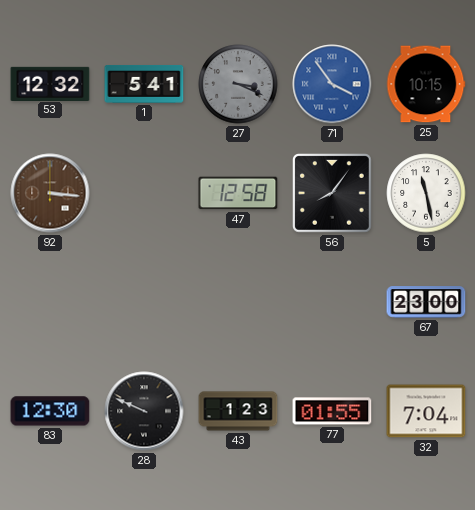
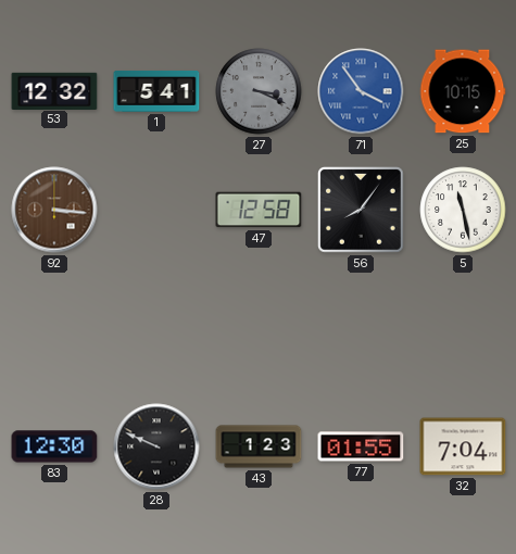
67: 23:00 -> none (426, 302)
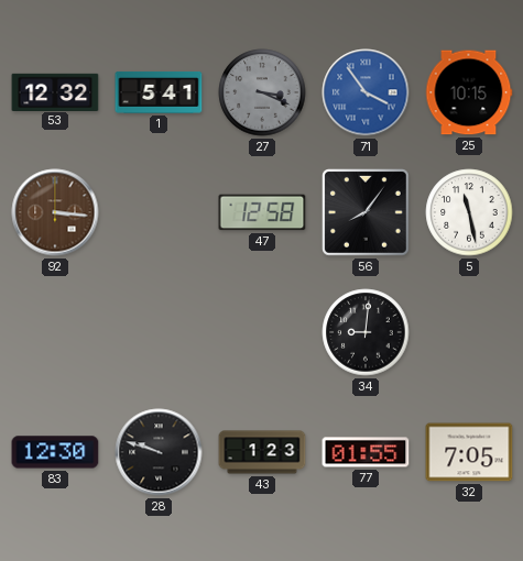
34: none -> 9:01 (366, 332)
28: 9:49 -> 9:48 (159, 452)
32: 7:04 -> 7:05 (469, 452)
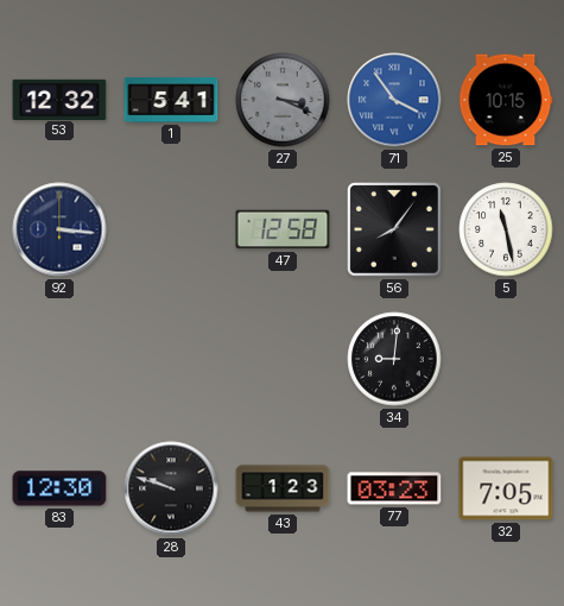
92 dial: brown -> navy (59, 229)
77: 01:55 -> 03:23 (394, 488)
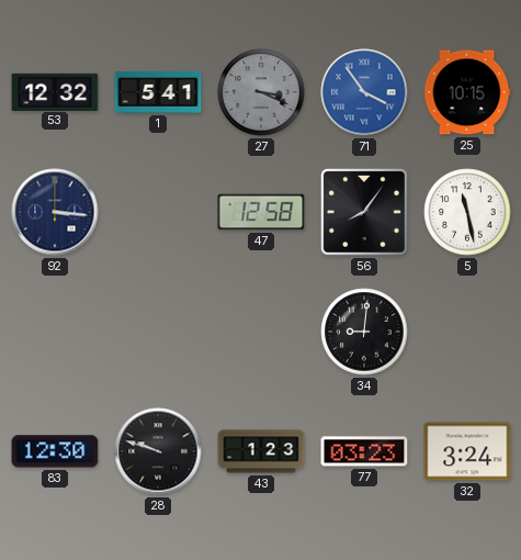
32: 7:05 -> 3:24 (467, 451)
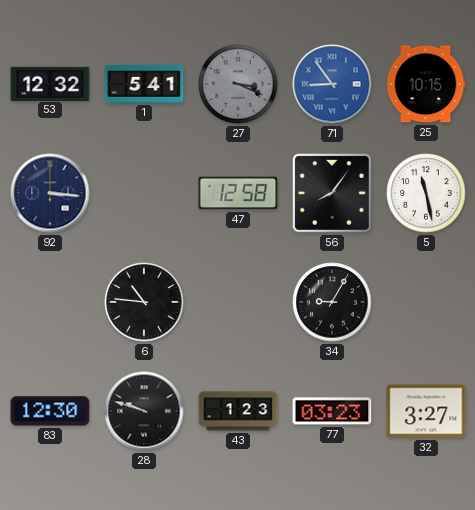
71: 3:54 -> 8:54 (332, 84)
6: none -> 10:46 (144, 302)
34: 9:01 -> 9:05 (332, 302)
32: 3:24 -> 3:27 (426, 411)
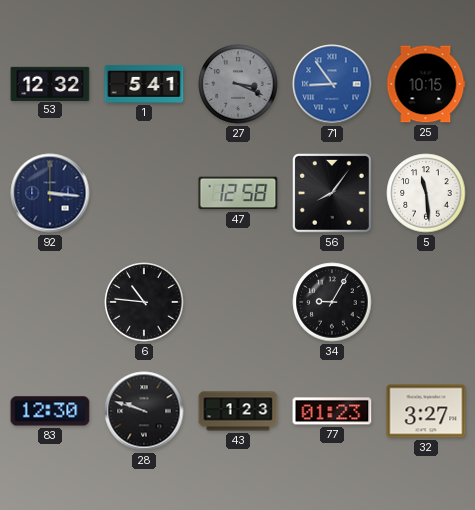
5: 11:28 -> 11:29 (426, 193)
77: 03:23 -> 01:23 (332, 411)
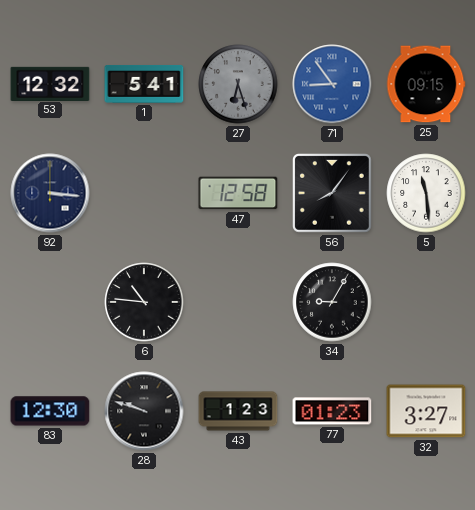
27: 3:19 -> 6:27 (238, 84)
25: 10:15 -> 09:15 (426, 84)
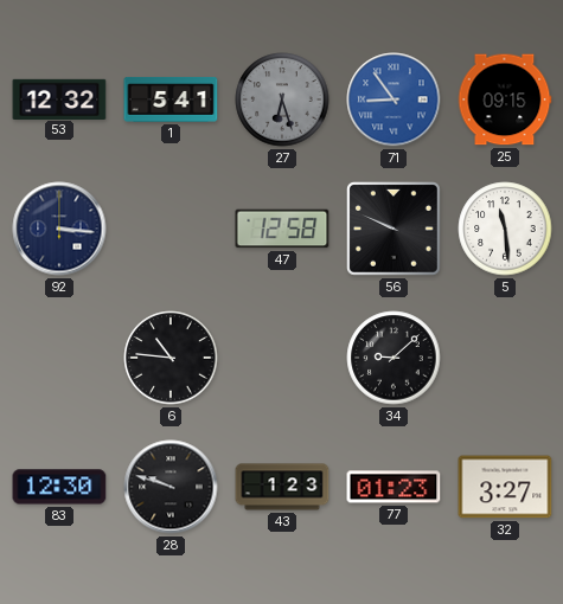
56: 8:06 -> 9:49 (395, 230)
34: 9:05 -> 9:08 (394, 358)
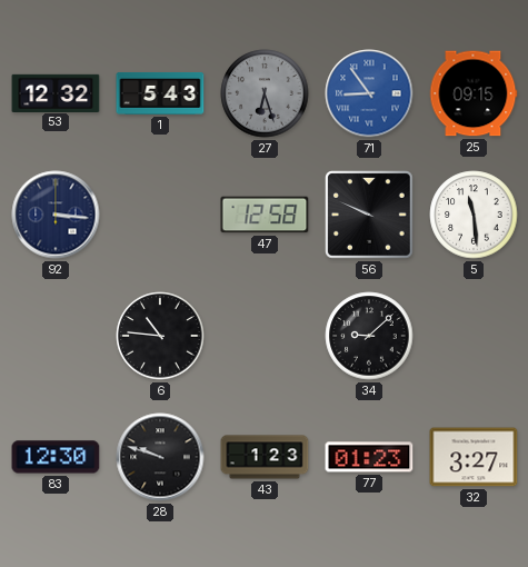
1: 5:41 -> 5:43 (160, 94)
